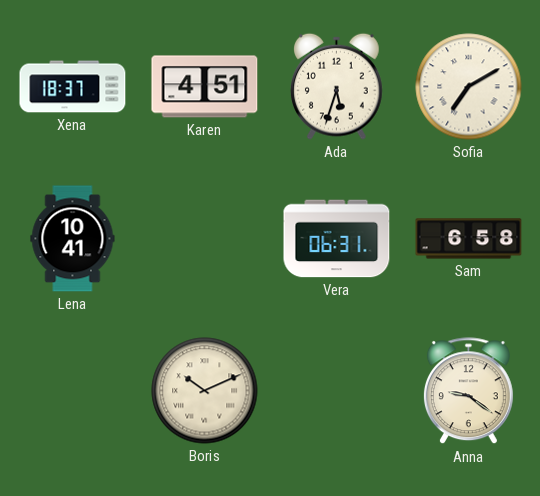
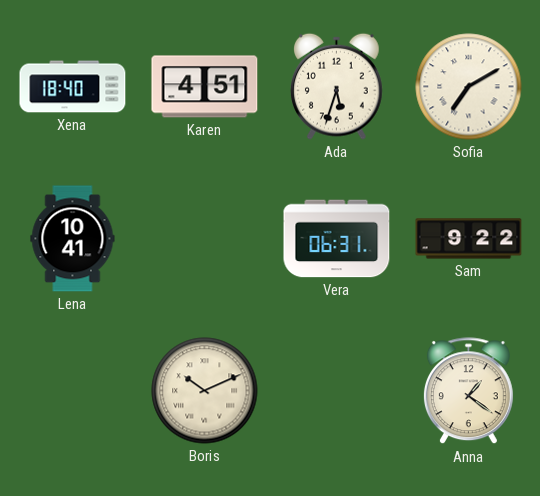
Xena: 18:37 -> 18:40 (73, 87)
Sam: 6:58 -> 9:22 (469, 239)
Anna: 9:21 -> 1:21 (468, 391)
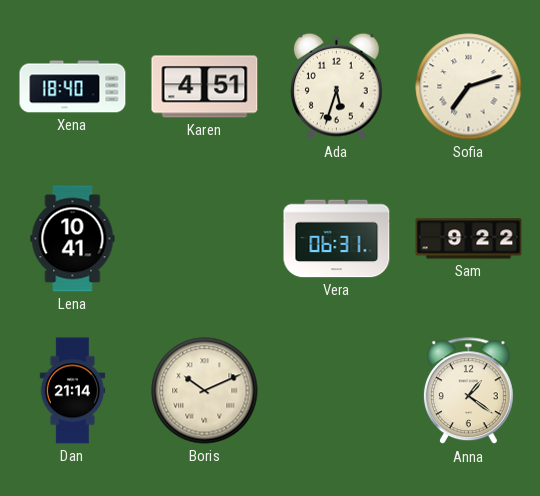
Sofia: 7:10 -> 7:12 (469, 87)
Dan: none -> 21:14 (73, 391)
